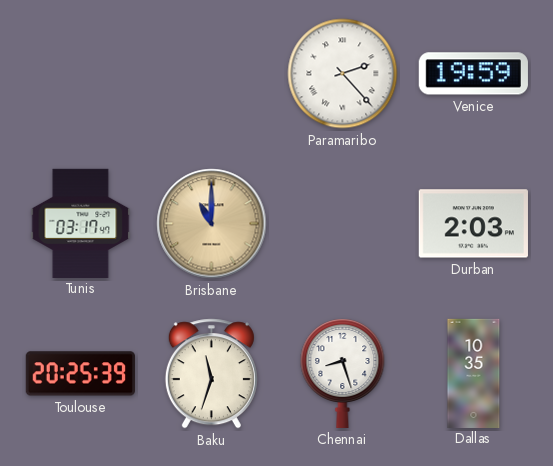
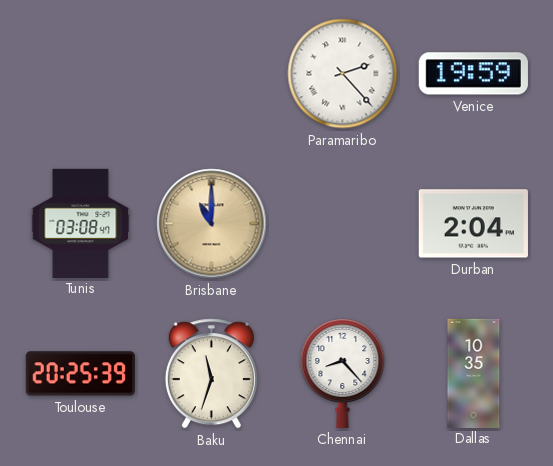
Tunis: 03:17 -> 03:08 (81, 223)
Durban: 2:03 -> 2:04 (473, 224)
Chennai: 8:27 -> 8:23 (343, 374)
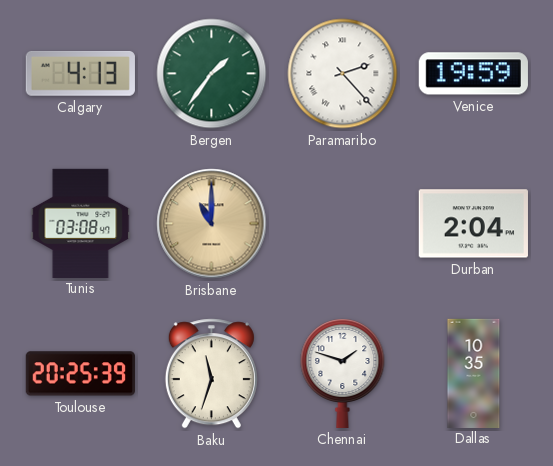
Calgary: none -> 4:13 (80, 73)
Bergen: none -> 1:36 (212, 74)
Chennai: 8:23 -> 1:48 (343, 374)
